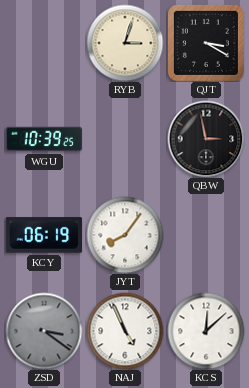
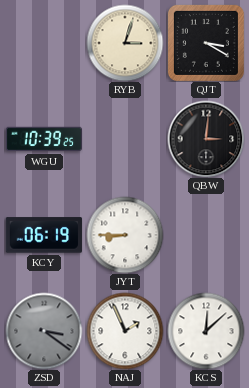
QBW: 2:58 -> 3:01 (206, 139)
JYT: 8:06 -> 8:45 (125, 235)
NAJ: 4:56 -> 1:56 (125, 331)
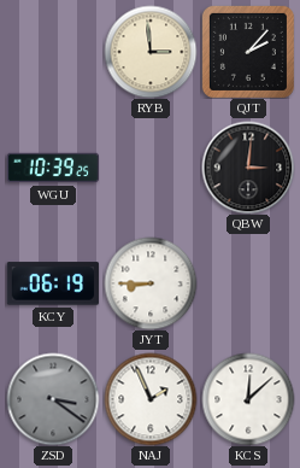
RYB: 3:03 -> 2:59 (151, 52)
QJT: 3:20 -> 2:07 (248, 52)
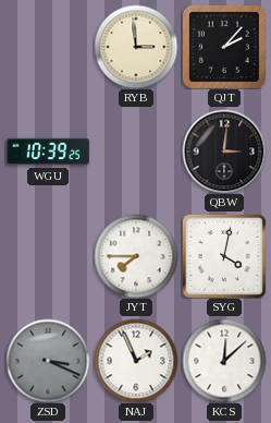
KCY: 06:19 -> none (53, 283)
JYT: 8:45 -> 7:45 (136, 256)
SYG: none -> 4:02 (224, 256)
ZSD: 3:21 -> 3:19 (48, 361)
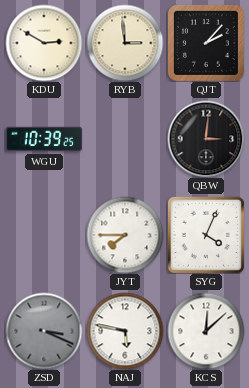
KDU: none -> 2:50 (44, 43)
SYG: 4:02 -> 4:04 (206, 235)
NAJ: 1:56 -> 5:47 (125, 331)
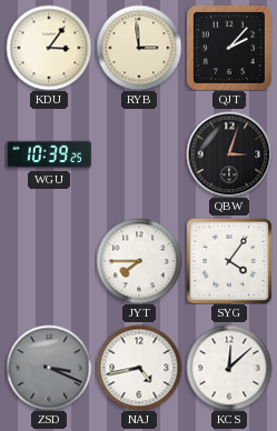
KDU: 2:50 -> 3:06 (49, 48)
QBW: 3:01 -> 3:03 (229, 154)
SYG: 4:04 -> 4:06 (229, 261)
NAJ: 5:47 -> 4:43 (139, 368)
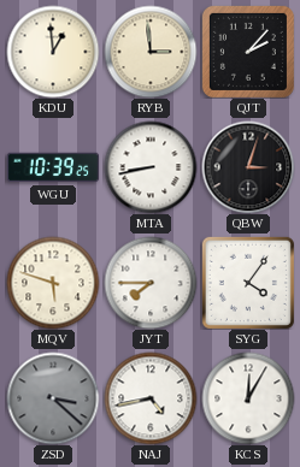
KDU: 3:06 -> 12:59 (53, 52)
MTA: none -> 8:43 (151, 167)
MQV: none -> 5:48 (53, 283)
ZSD: 3:19 -> 3:22 (53, 398)
KCS: 12:08 -> 12:05 (248, 398)
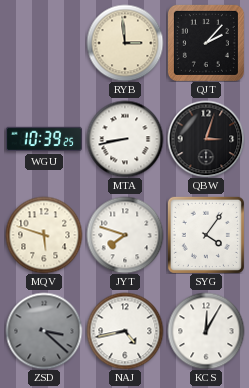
KDU: 12:59 -> none (53, 52)
JYT: 7:45 -> 7:48 (125, 235)
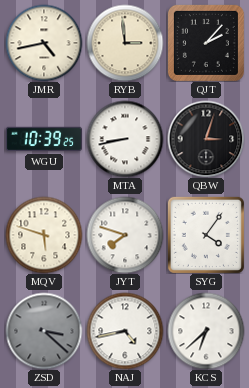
JMR: none -> 4:43 (44, 43)
KCS: 12:05 -> 6:38 (206, 331)
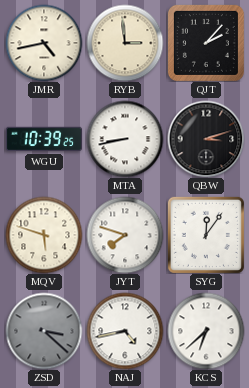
QBW: 3:03 -> 3:12 (206, 139)
SYG: 4:06 -> 12:06 (206, 235)
